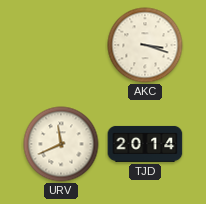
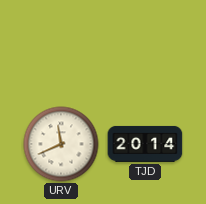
AKC: 3:18 -> none (145, 45)
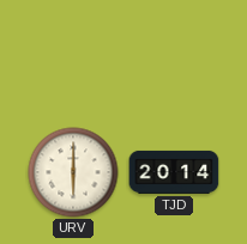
URV: 11:41 -> 6:00 (73, 172)
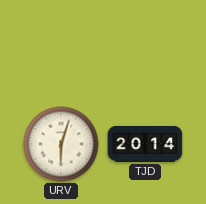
URV: 6:00 -> 6:03 (61, 144)
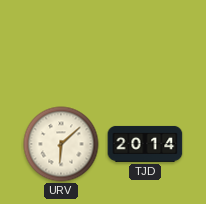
URV: 6:03 -> 6:08 (61, 144)
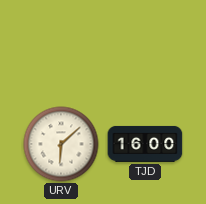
TJD: 20:14 -> 16:00 (145, 144)
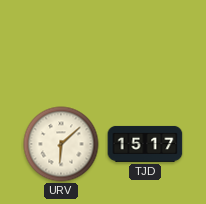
TJD: 16:00 -> 15:17 (145, 144)
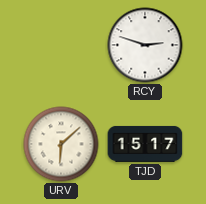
RCY: none -> 2:48 (145, 45)
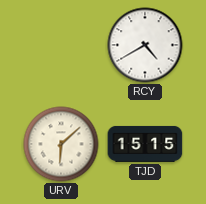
RCY: 2:48 -> 4:40 (145, 45)
TJD: 15:17 -> 15:15 (145, 144)
